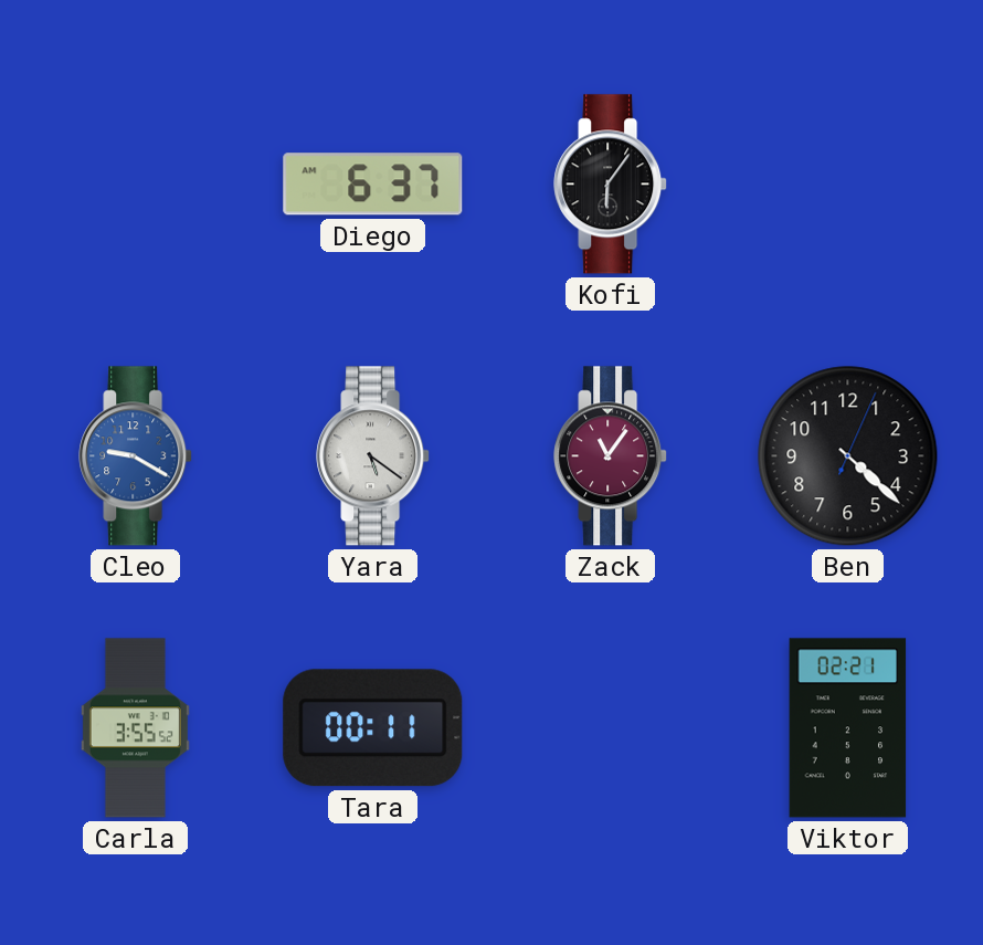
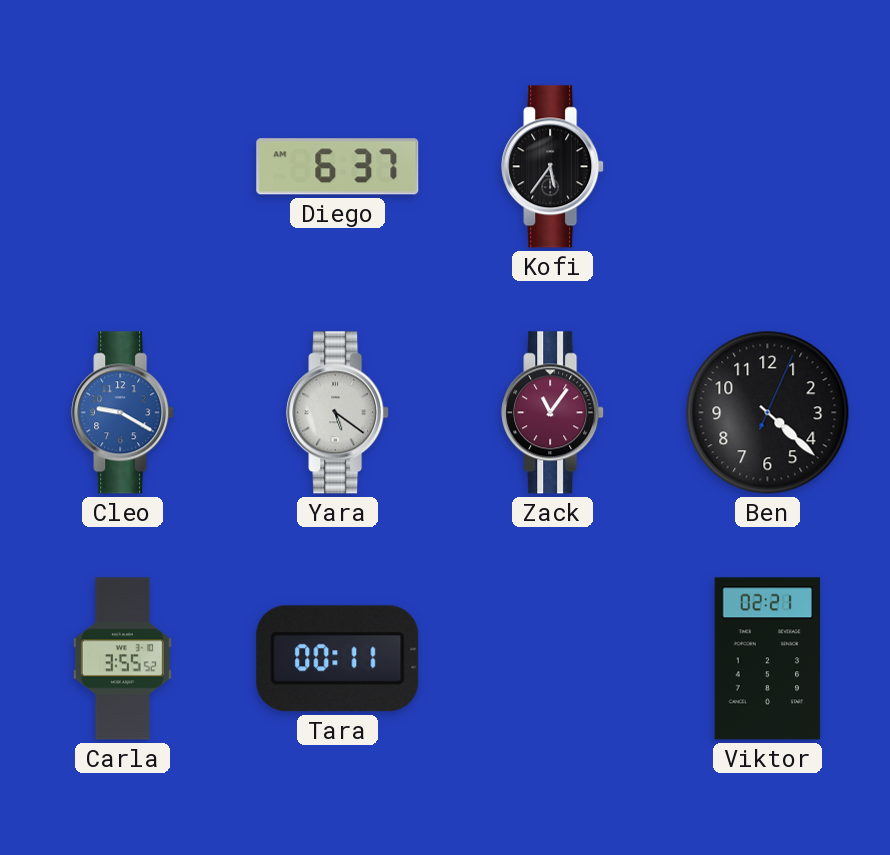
Kofi: 6:06 -> 5:36 (553, 167)
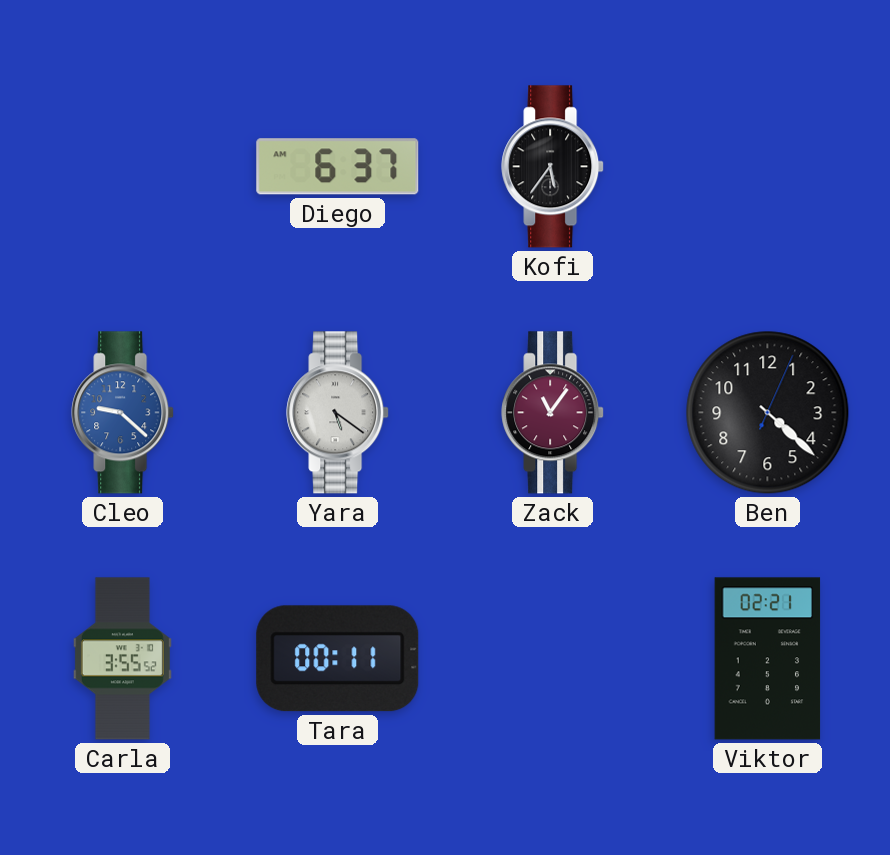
Cleo: 9:20 -> 9:22 (123, 413)
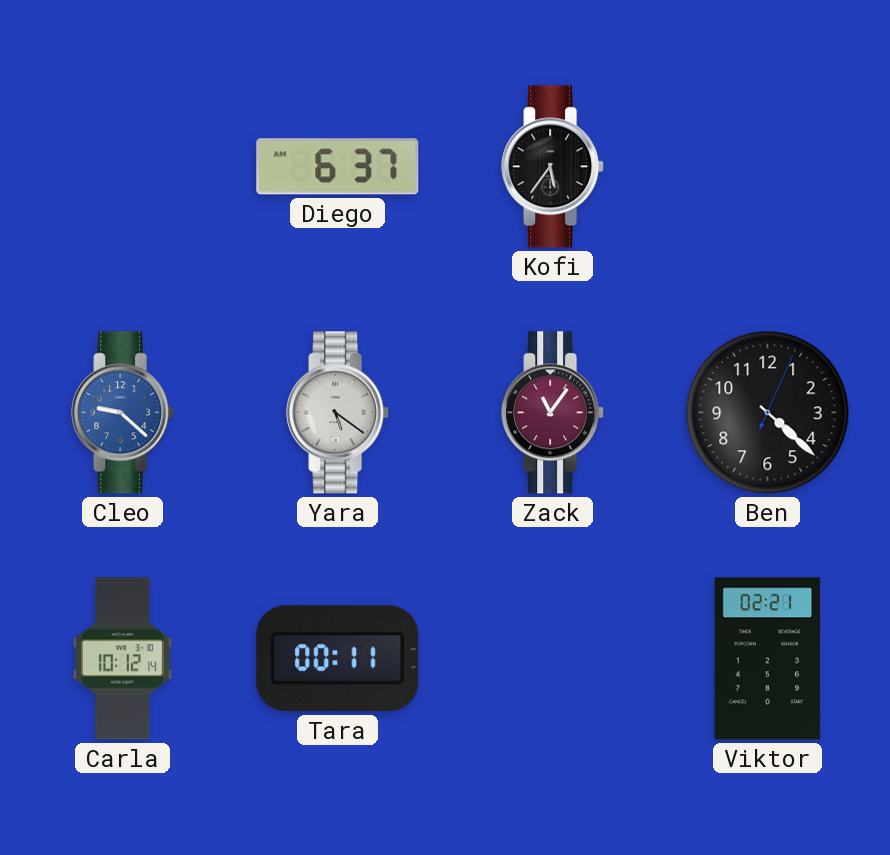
Carla: 3:55 -> 10:12 (122, 659)
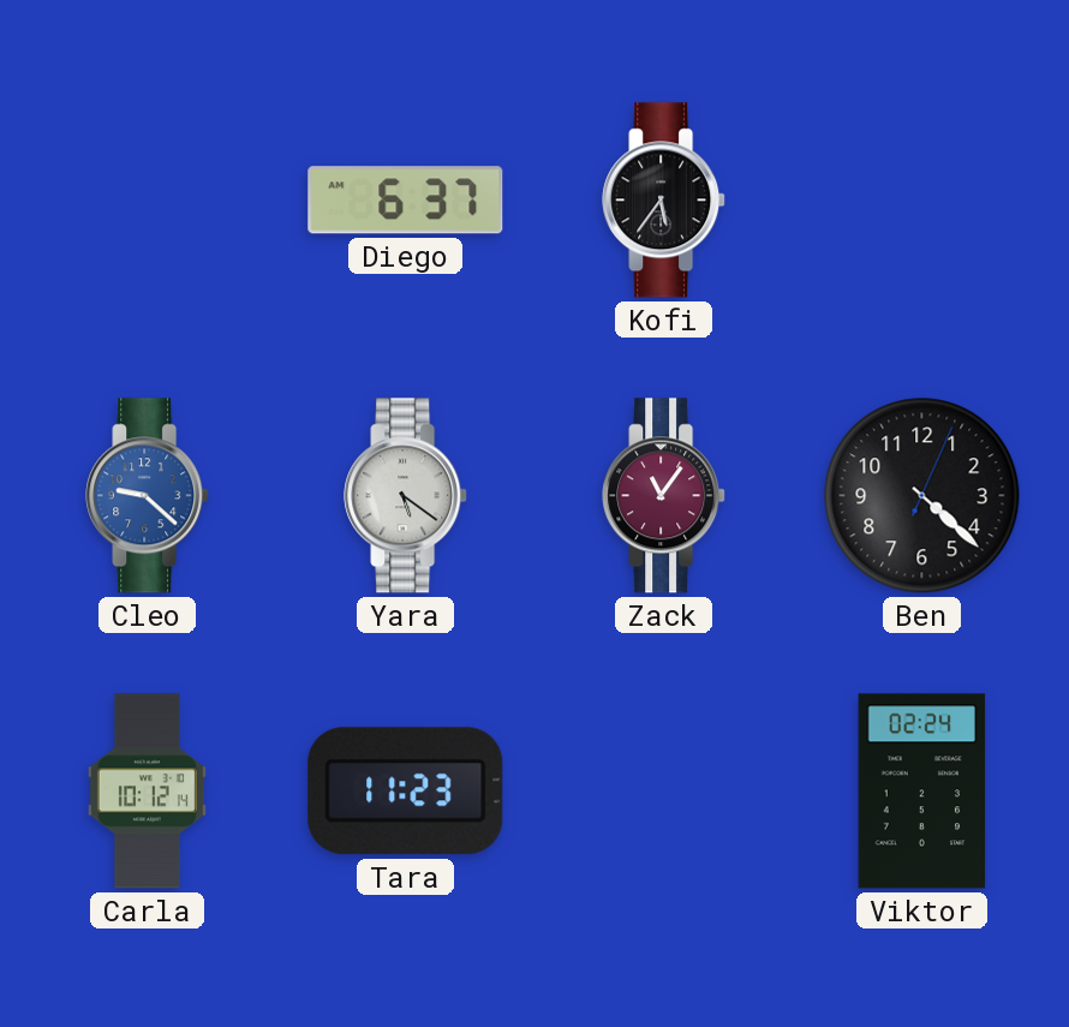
Tara: 00:11 -> 11:23 (406, 792)
Viktor: 02:21 -> 02:24 (922, 792)
